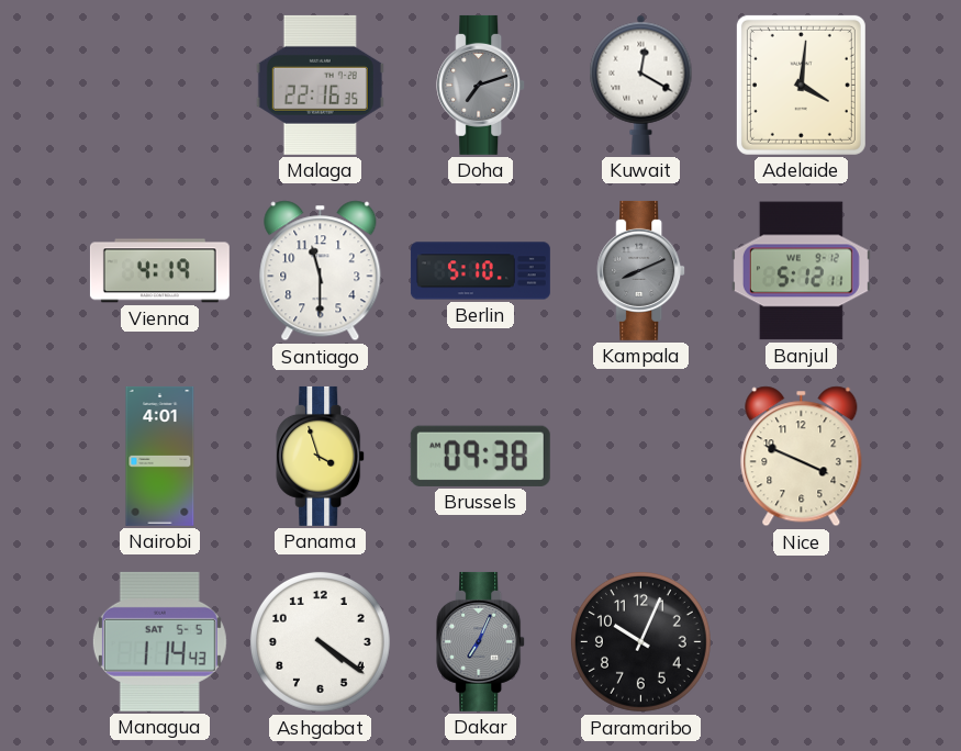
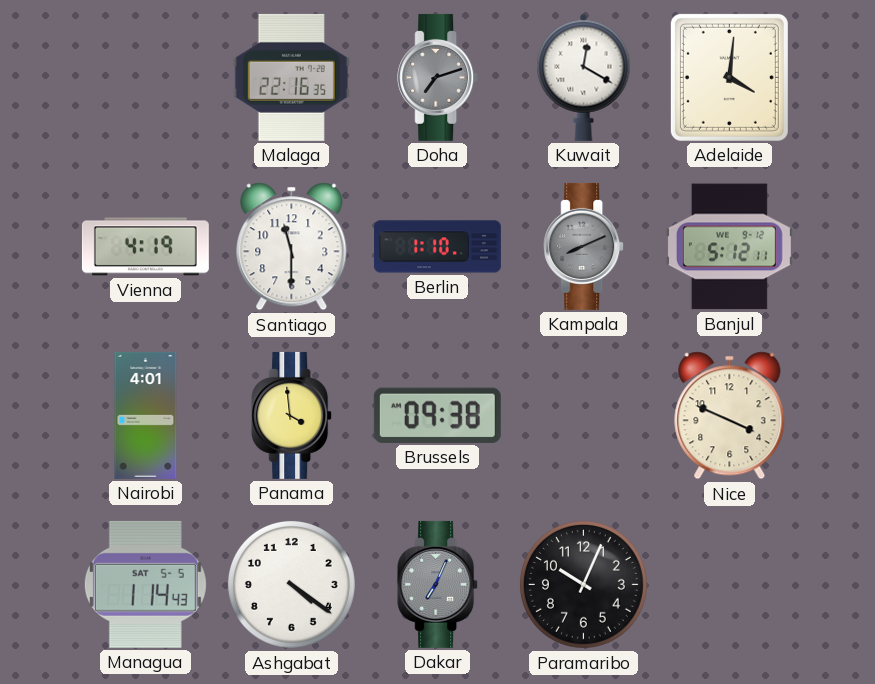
Berlin: 5:10 -> 1:10 (437, 247)
Panama: 3:57 -> 3:59 (292, 415)
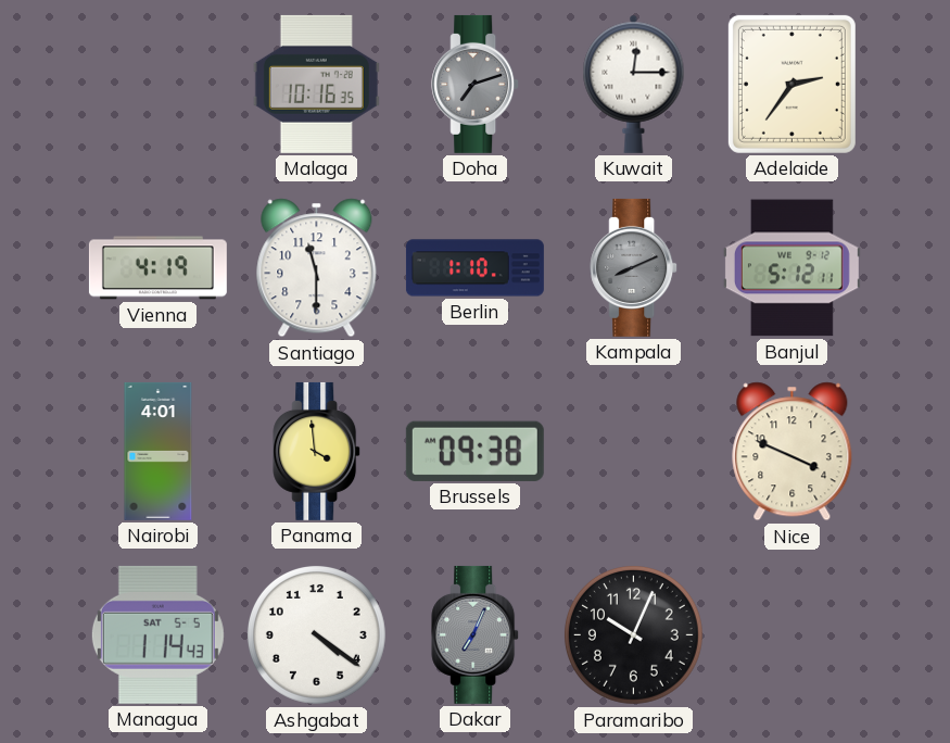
Malaga: 22:16 -> 10:16 (316, 84)
Kuwait: 12:20 -> 12:15 (634, 84)
Adelaide: 4:01 -> 2:36 (791, 84)
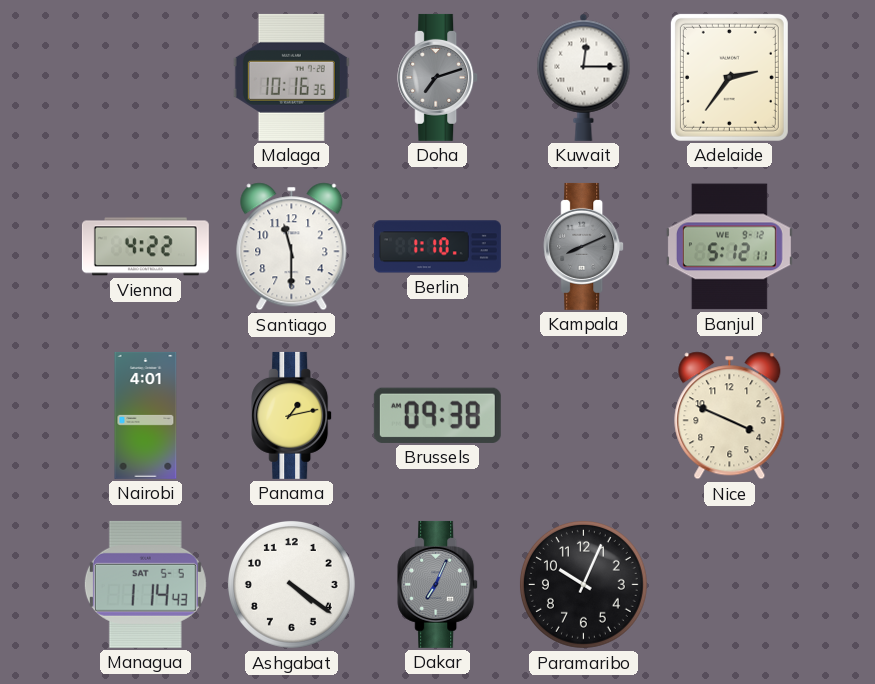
Vienna: 4:19 -> 4:22 (145, 247)
Panama: 3:59 -> 1:13 (292, 415)
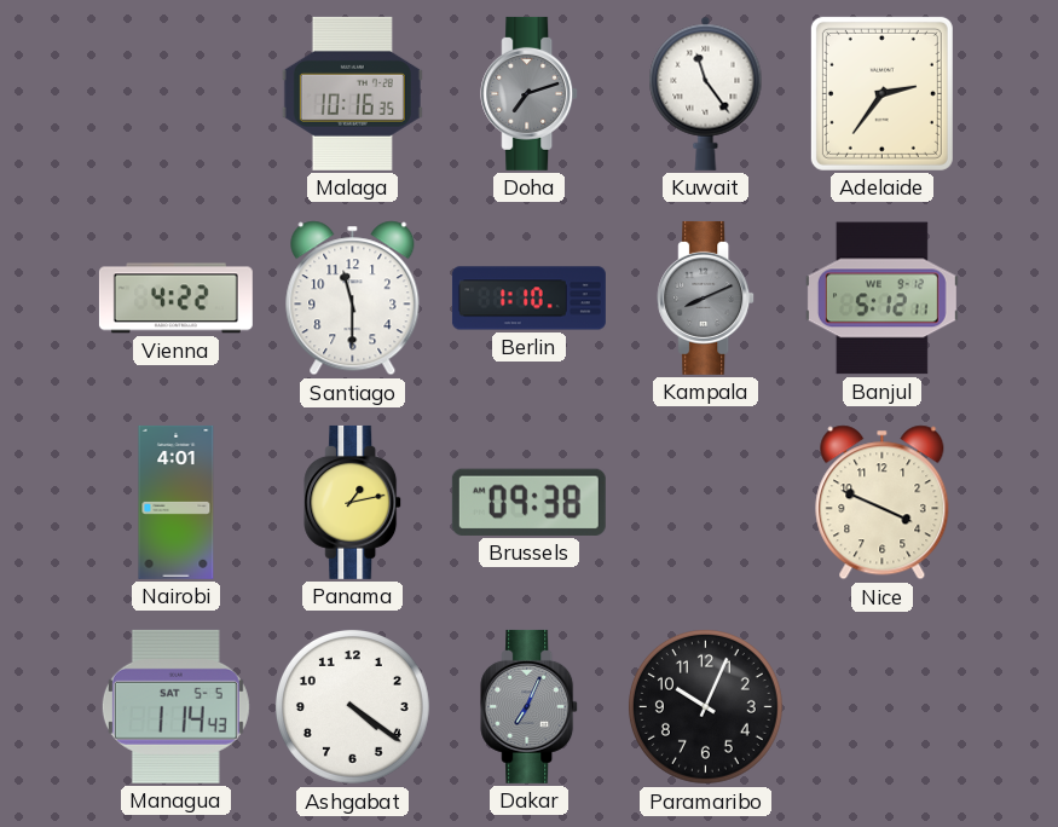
Kuwait: 12:15 -> 11:24 (706, 93)
